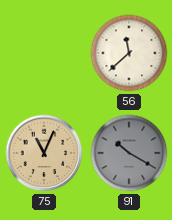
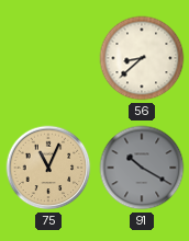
56: 11:38 -> 8:38 (142, 58)
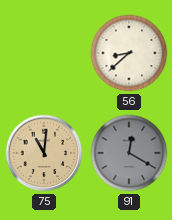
75: 11:04 -> 11:01 (44, 153)
91: 10:20 -> 12:20 (129, 153)
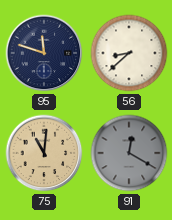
95: none -> 11:48 (44, 53)
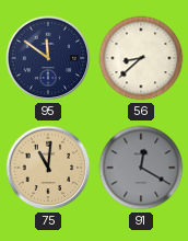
95: 11:48 -> 11:51 (48, 58)
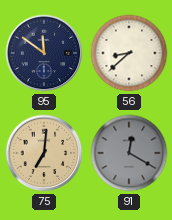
75: 11:01 -> 7:01 (44, 153)
